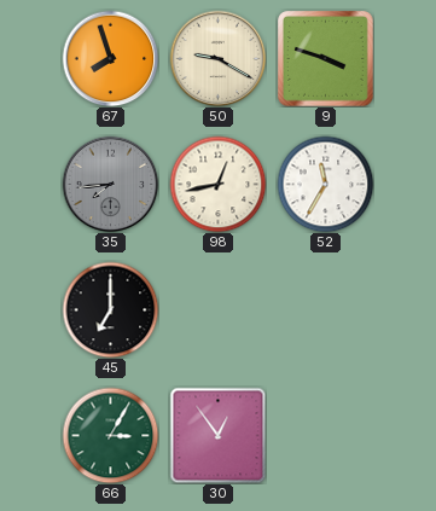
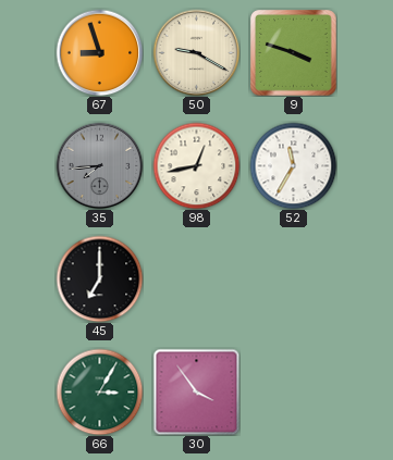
67: 7:57 -> 8:57 (99, 52)
30: 12:54 -> 3:54 (196, 391)
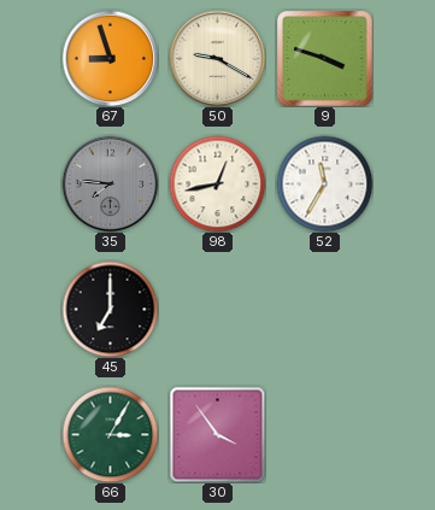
35: 7:44 -> 7:46 (110, 183)
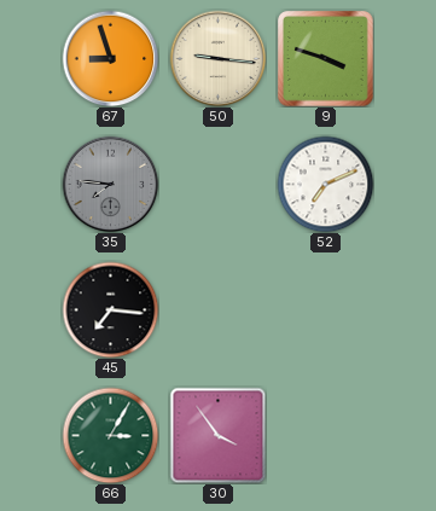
50: 9:20 -> 9:16 (217, 58)
98: 12:43 -> none (217, 183)
52: 11:35 -> 7:11 (325, 184)
45: 7:00 -> 7:16 (110, 309)
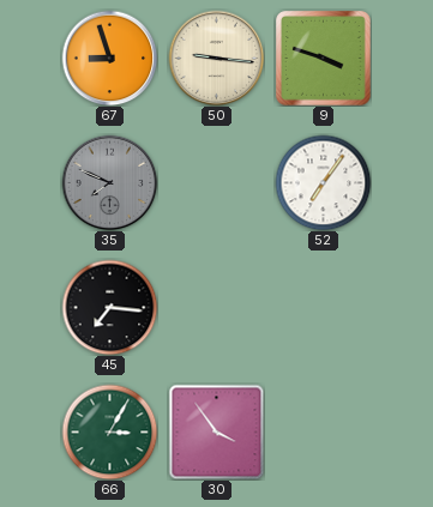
35: 7:46 -> 7:49 (109, 182)
52: 7:11 -> 7:06 (323, 182)
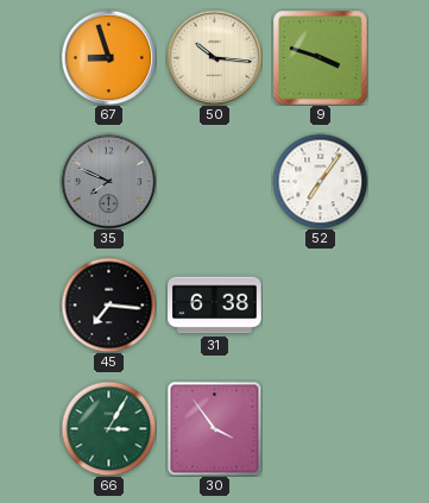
50: 9:16 -> 10:16 (214, 57)
31: none -> 6:38 (215, 306)
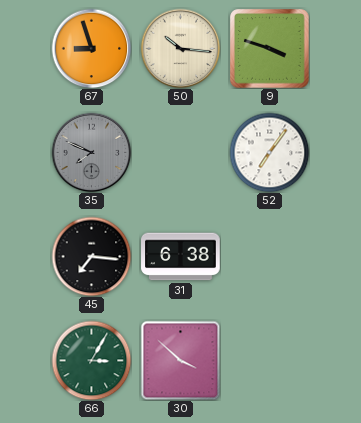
30: 3:54 -> 3:52 (180, 360)
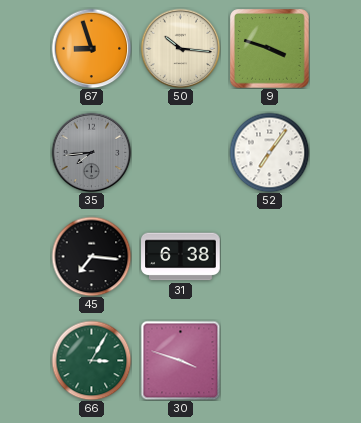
35: 7:49 -> 7:44 (91, 152)
30: 3:52 -> 3:48 (180, 360)
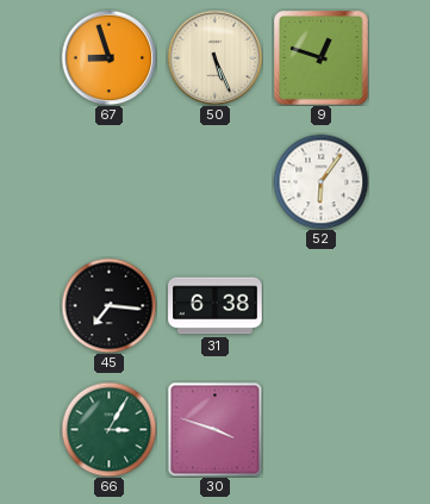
50: 10:16 -> 5:26 (214, 57)
9: 3:48 -> 12:48 (322, 58)
35: 7:44 -> none (91, 152)
52: 7:06 -> 6:06 (320, 181)
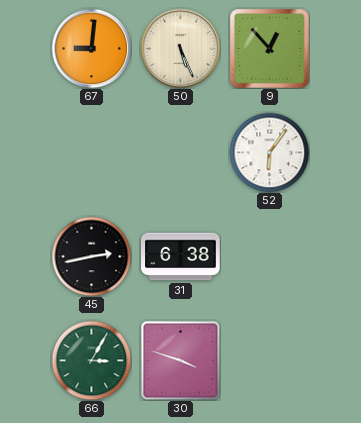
67: 8:57 -> 9:01 (91, 48)
9: 12:48 -> 12:53 (270, 49)
45: 7:16 -> 2:43 (91, 256)
